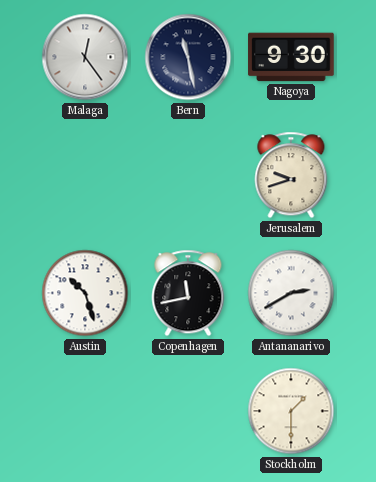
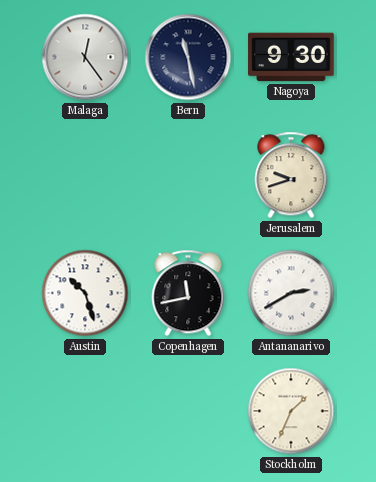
Stockholm: 1:30 -> 1:34 (291, 411)
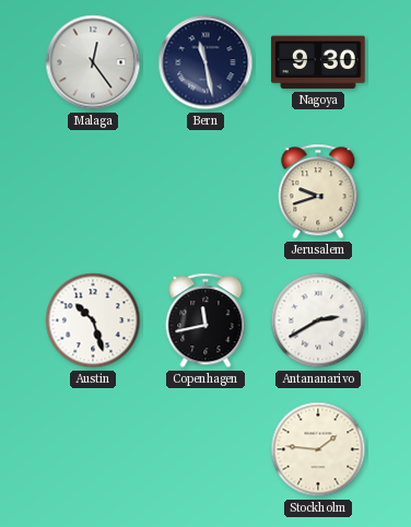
Stockholm: 1:34 -> 1:46 (318, 449)
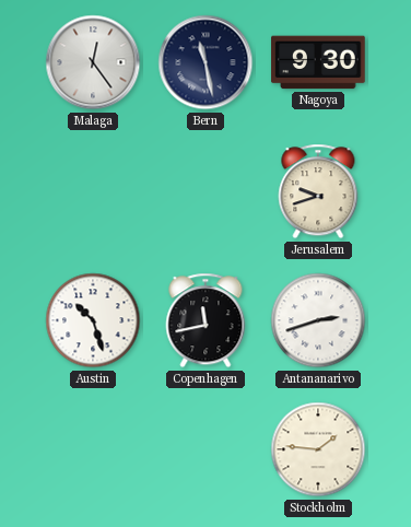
Antananarivo: 2:40 -> 2:42 (318, 320)
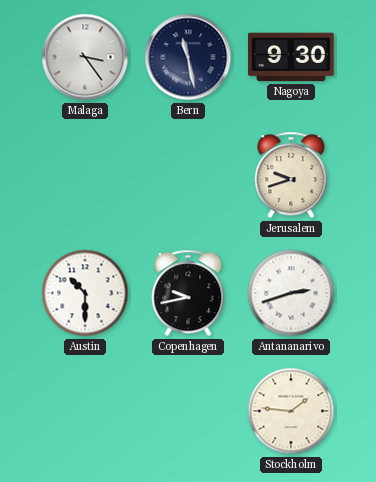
Malaga: 12:24 -> 3:24 (85, 57)
Austin: 10:27 -> 10:30 (85, 293)
Copenhagen: 11:43 -> 9:43 (188, 293)
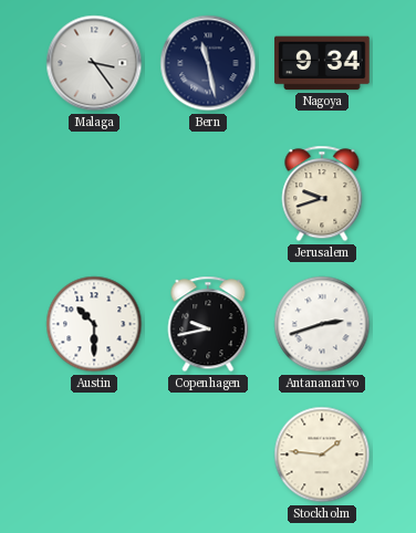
Nagoya: 9:30 -> 9:34 (322, 63)
